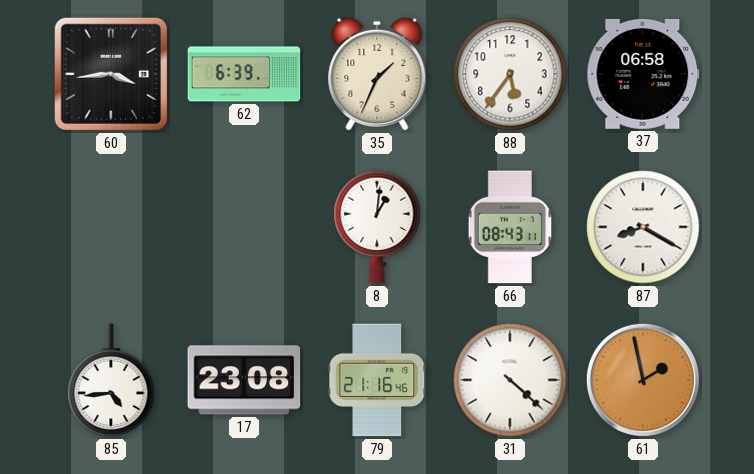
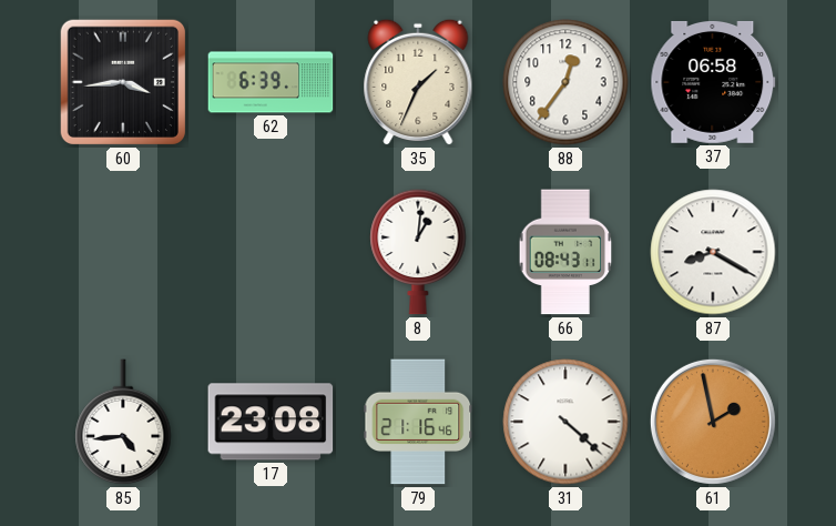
88: 5:36 -> 12:36 (565, 82)
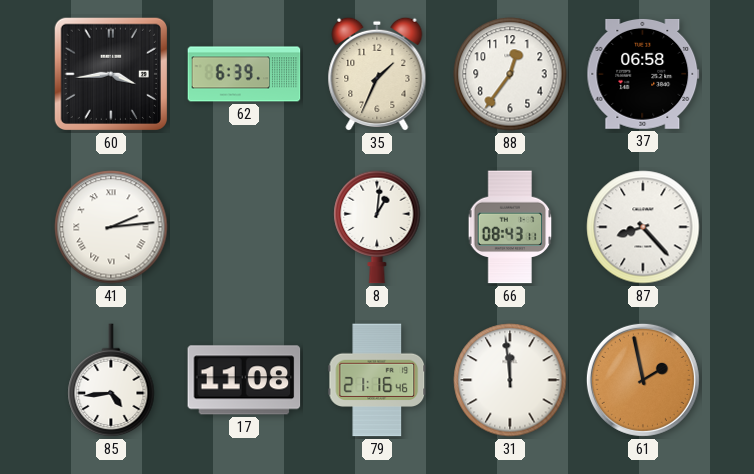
41: none -> 2:14 (111, 227)
87: 8:20 -> 8:23 (643, 227)
17: 23:08 -> 11:08 (244, 380)
31: 4:22 -> 11:59 (510, 380)
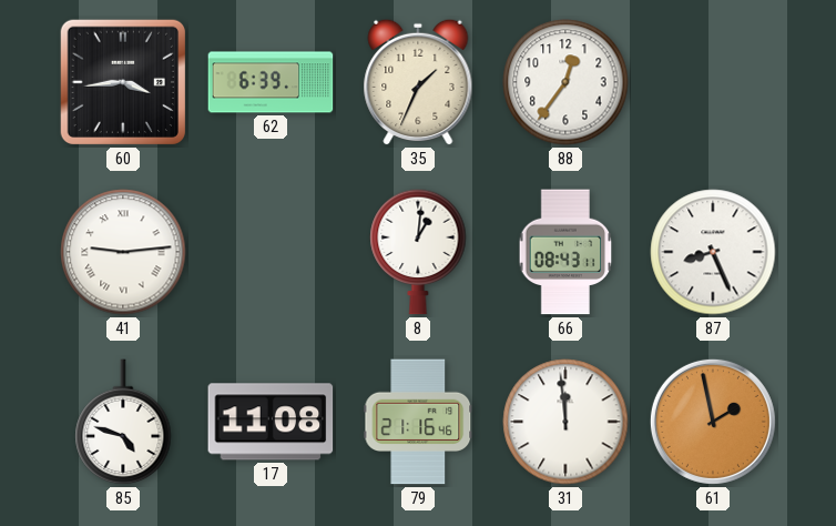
37: 06:58 -> none (643, 74)
41: 2:14 -> 9:14 (123, 252)
87: 8:23 -> 8:26 (713, 252)
85: 4:44 -> 4:48 (123, 423)
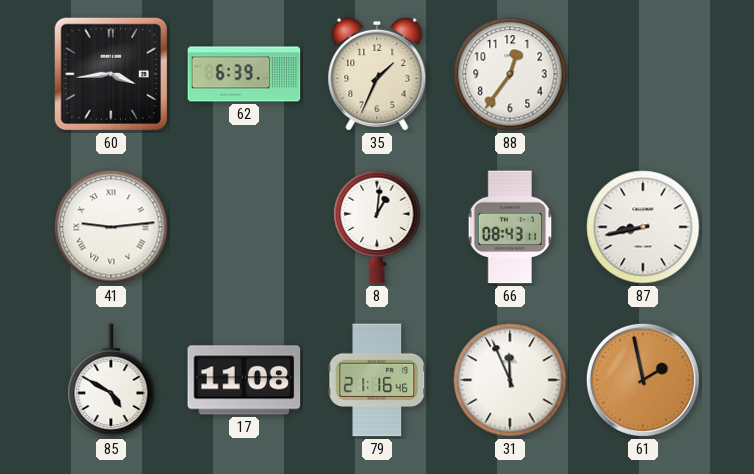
87: 8:26 -> 8:43 (643, 227)
85: 4:48 -> 4:50 (111, 381)
31: 11:59 -> 11:56 (510, 380)
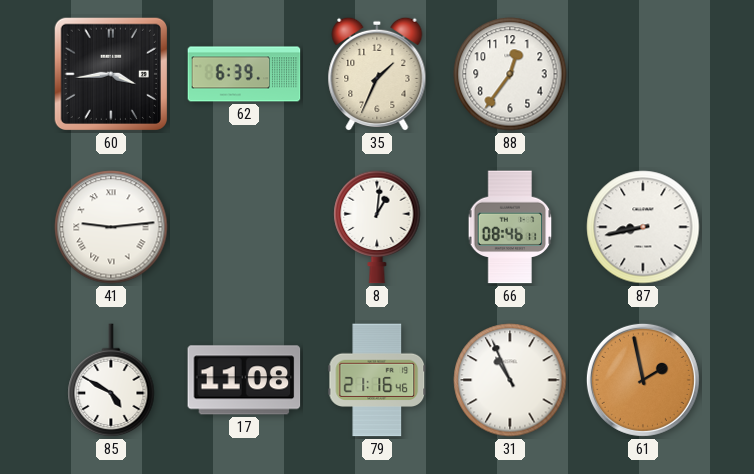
66: 08:43 -> 08:46 (510, 227)
31: 11:56 -> 10:56 (510, 380)
